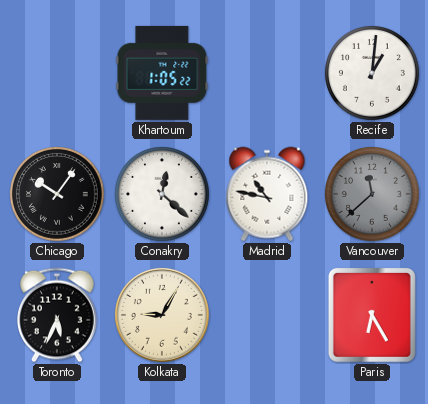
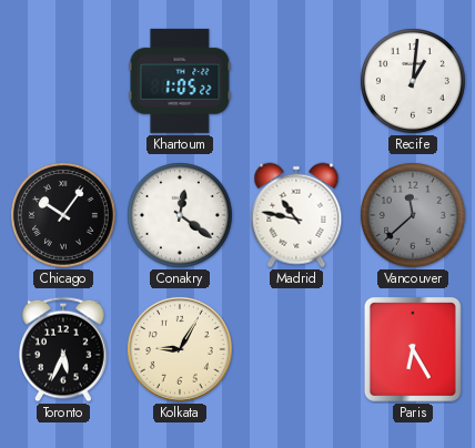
Conakry: 12:22 -> 12:21 (181, 216)
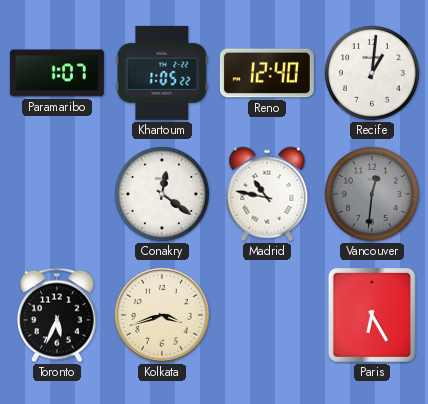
Paramaribo: none -> 1:07 (57, 73)
Reno: none -> 12:40 (267, 73)
Chicago: 10:06 -> none (64, 216)
Vancouver: 11:38 -> 12:31 (373, 195)
Kolkata: 9:05 -> 3:42 (162, 315)
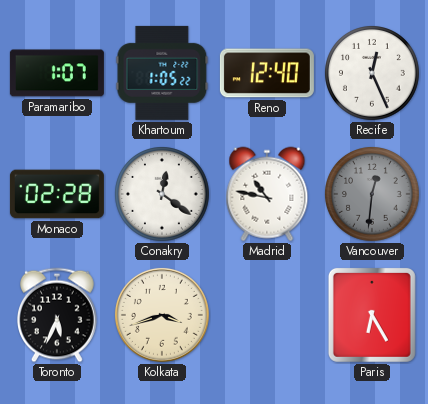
Recife: 1:01 -> 12:26 (373, 74)
Monaco: none -> 02:28 (57, 194)
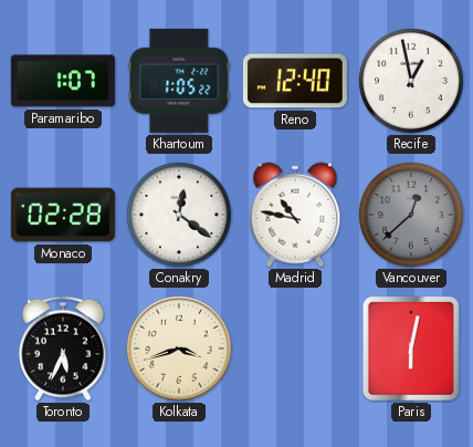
Recife: 12:26 -> 12:58 (412, 82)
Vancouver: 12:31 -> 12:38 (412, 216)
Paris: 6:25 -> 6:02 (411, 349)
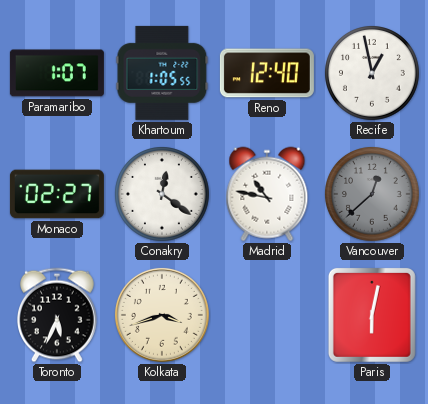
Khartoum: 1:05:22 -> 1:05:55 (162, 73)
Monaco: 02:28 -> 02:27 (57, 194)
